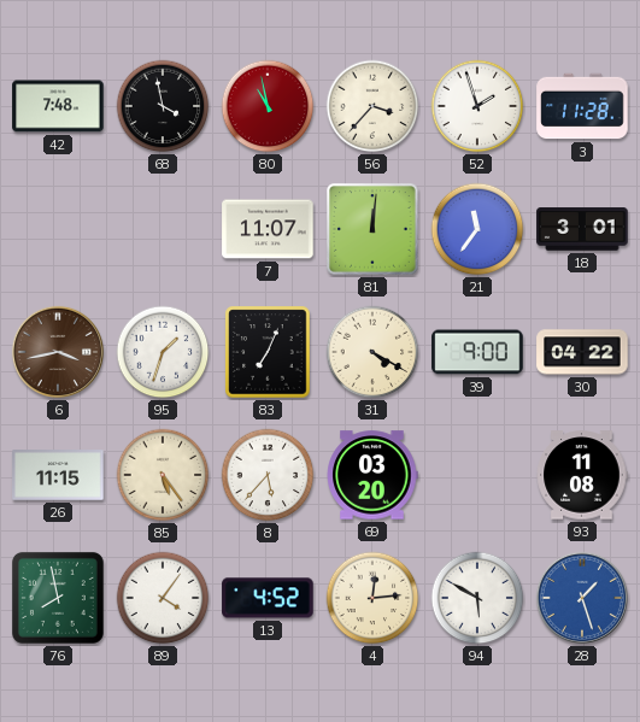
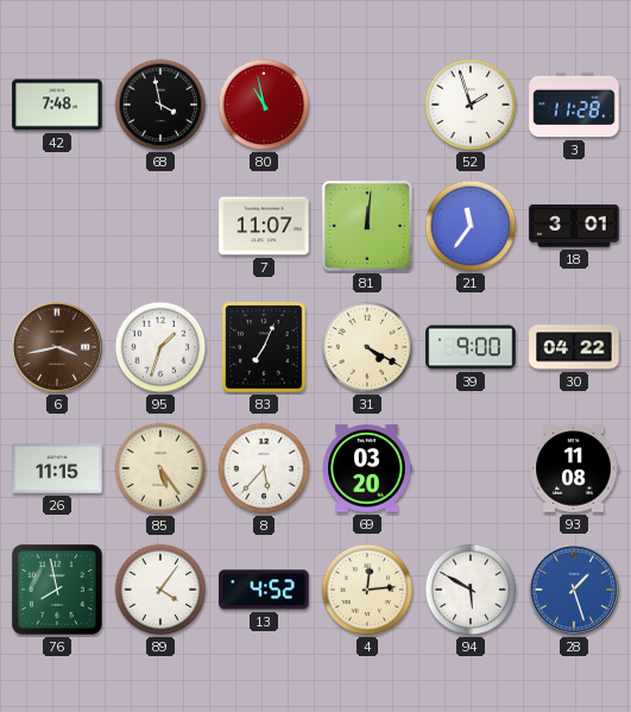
56: 3:37 -> none (372, 106)
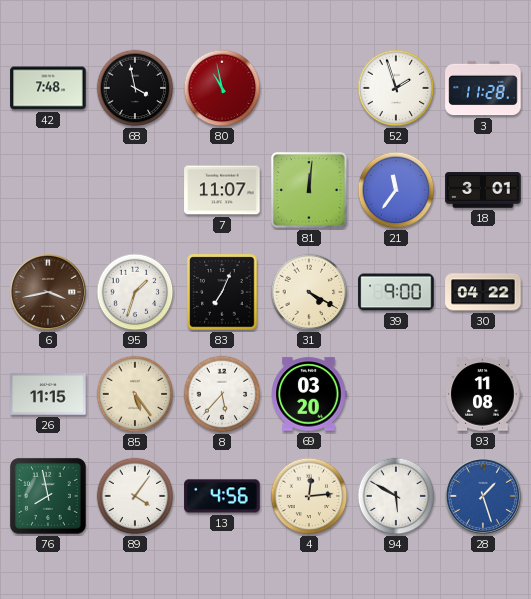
13: 4:52 -> 4:56 (222, 496)
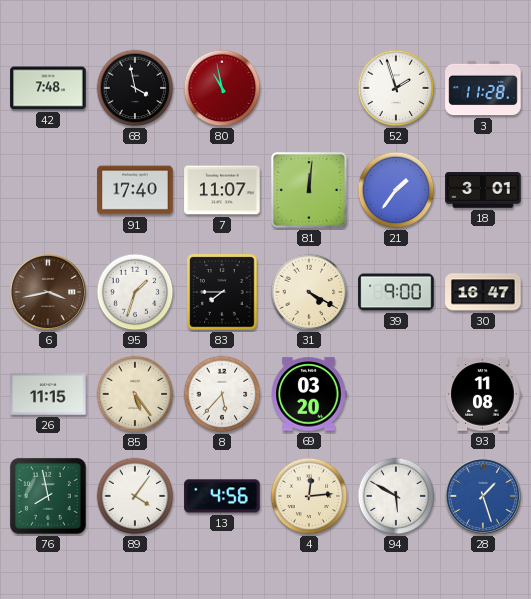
91: none -> 17:40 (135, 190)
21: 11:36 -> 1:36 (396, 190)
83: 7:04 -> 7:45 (222, 292)
30: 04:22 -> 16:47 (483, 292)
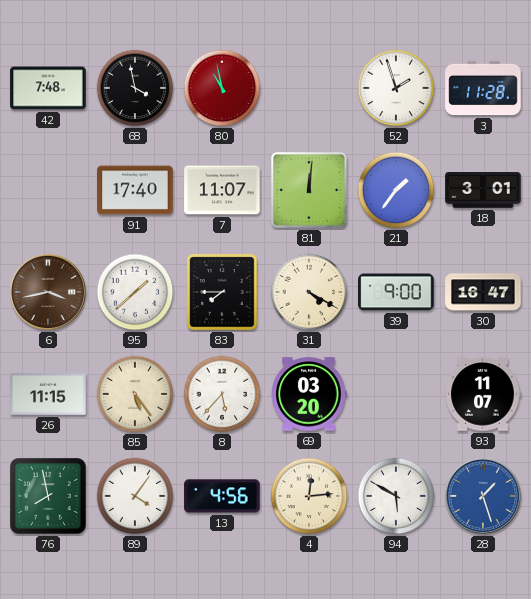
95: 1:33 -> 1:38 (135, 292)
93: 11:08 -> 11:07 (483, 394)
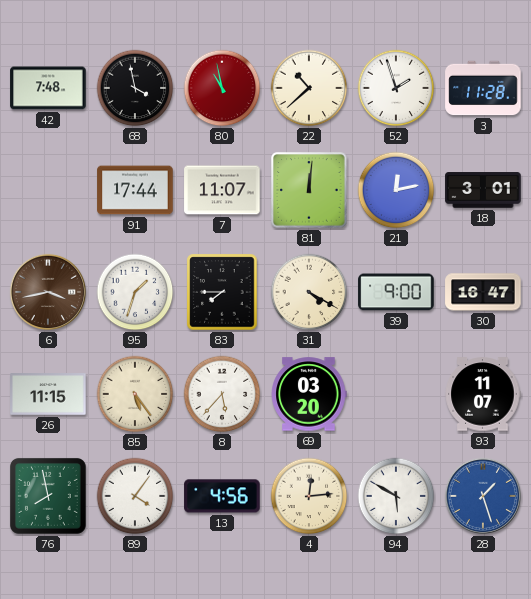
22: none -> 10:38 (309, 88)
91: 17:40 -> 17:44 (135, 190)
21: 1:36 -> 12:13 (396, 190)
95: 1:38 -> 1:33 (135, 292)
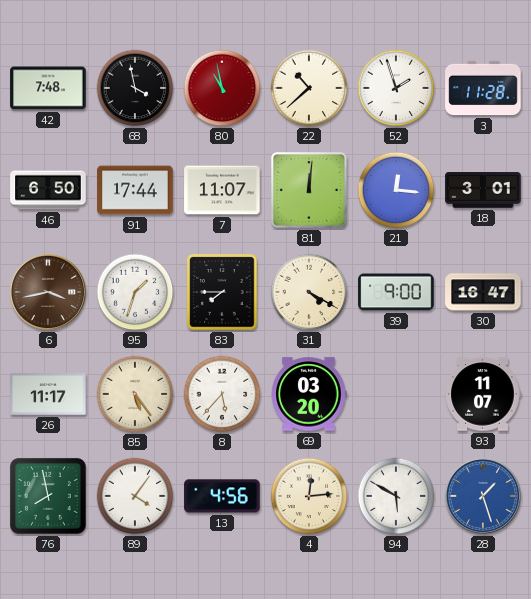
46: none -> 6:50 (48, 190)
21: 12:13 -> 12:16 (396, 190)
26: 11:15 -> 11:17 (48, 394)
